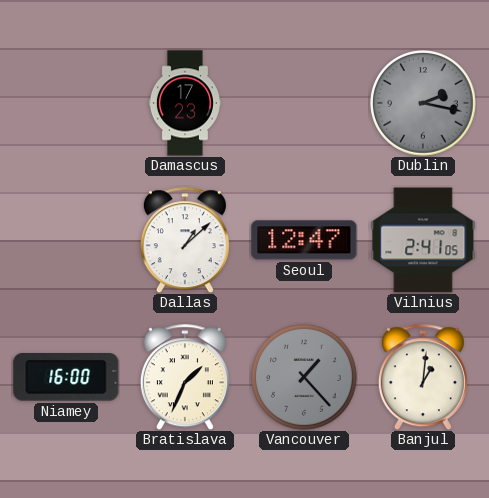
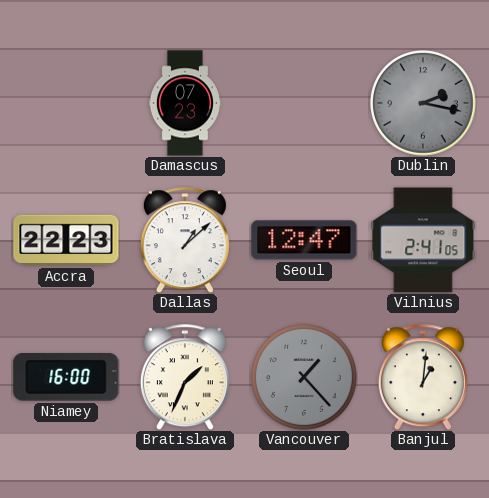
Damascus: 17:23 -> 07:23 (185, 103)
Accra: none -> 22:23 (66, 240)
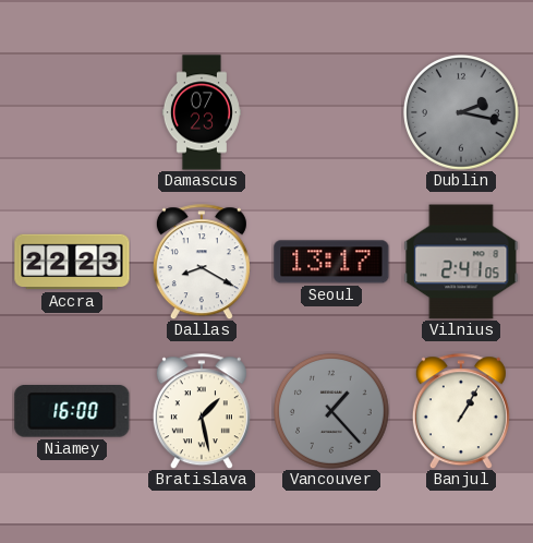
Dallas: 1:08 -> 8:20 (202, 262)
Seoul: 12:47 -> 13:17 (331, 262)
Bratislava: 1:34 -> 1:28 (202, 411)
Banjul: 1:01 -> 1:05 (461, 411)
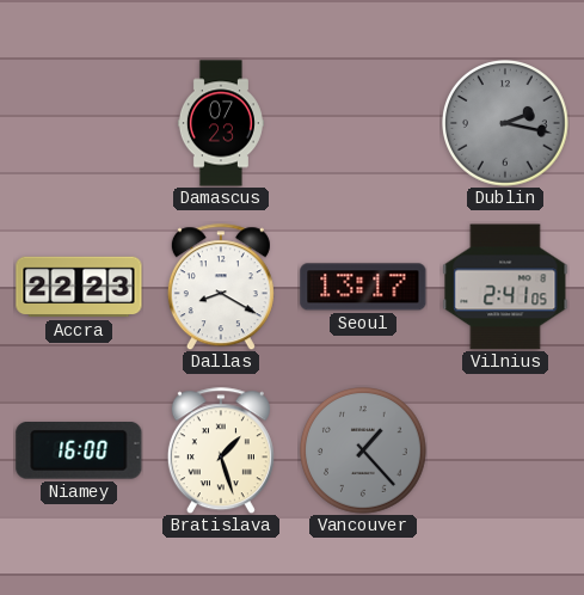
Bratislava: 1:28 -> 1:27 (221, 450)
Banjul: 1:05 -> none (461, 411)
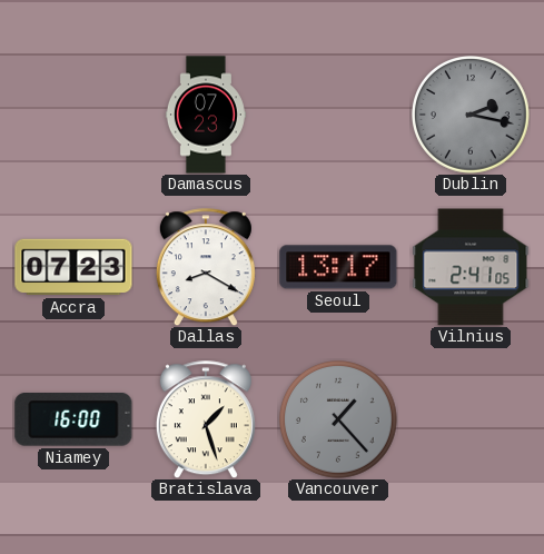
Accra: 22:23 -> 07:23 (73, 267)
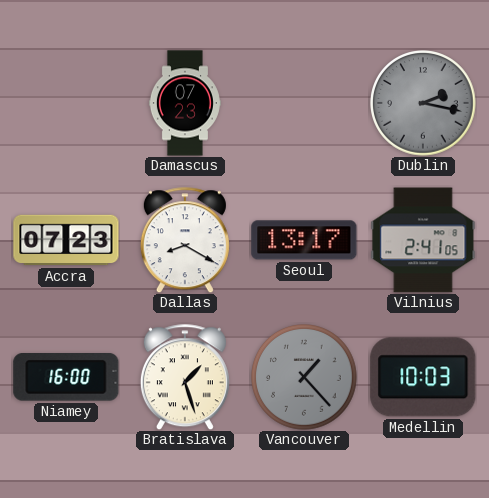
Medellin: none -> 10:03 (423, 377)
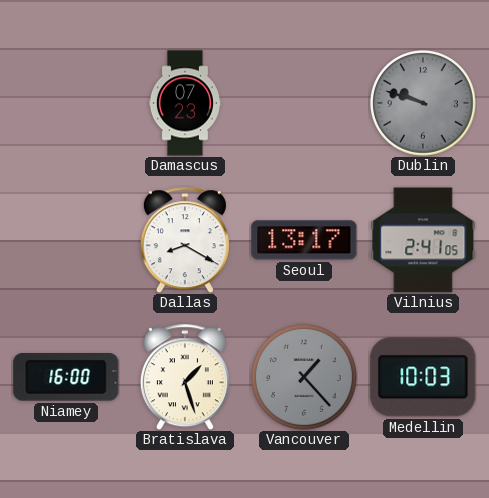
Dublin: 2:17 -> 9:48 (424, 104)
Accra: 07:23 -> none (66, 240)
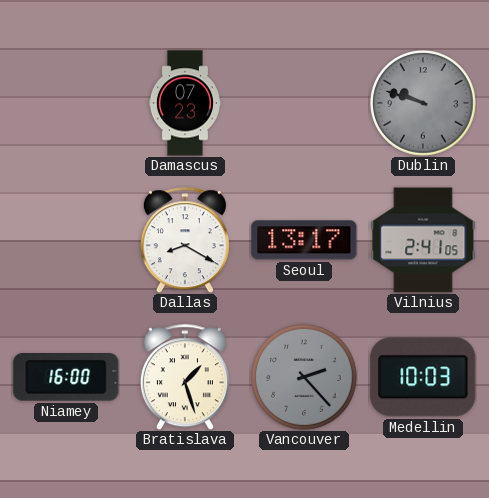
Vancouver: 1:23 -> 2:23 (305, 378)
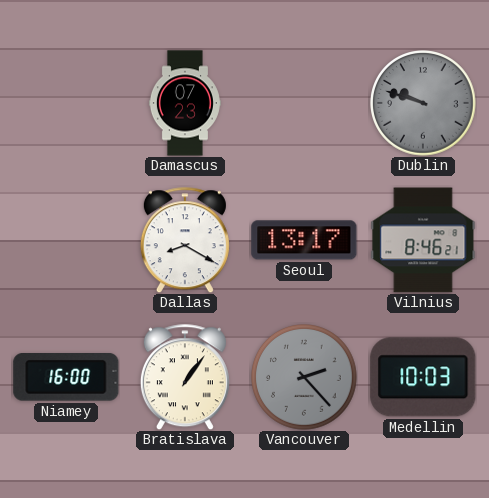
Vilnius: 2:41 -> 8:46 (423, 240)
Bratislava: 1:27 -> 1:06 (185, 377)
